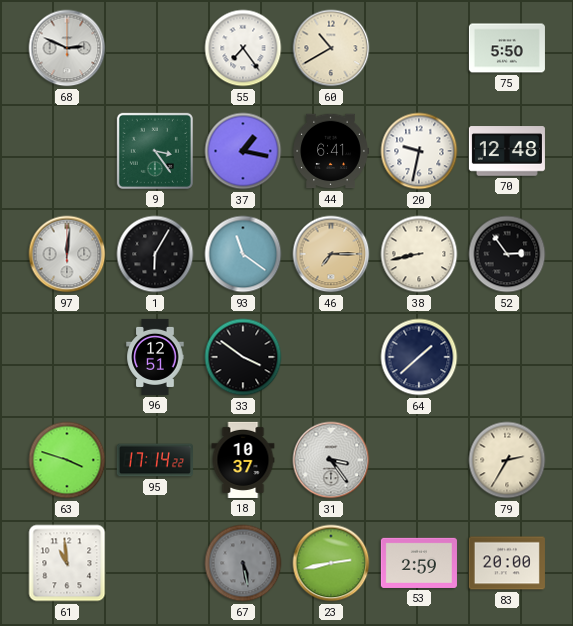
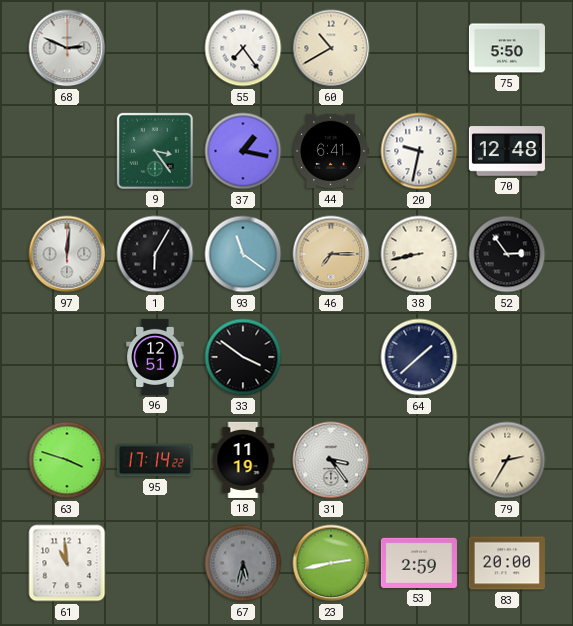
18: 10:37 -> 11:19 (243, 460)
67: 5:28 -> 5:32 (243, 563)
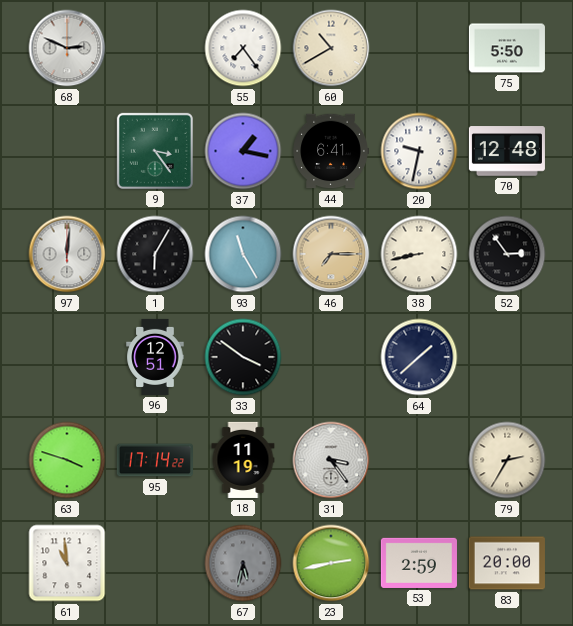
93: 11:21 -> 11:25 (243, 254)
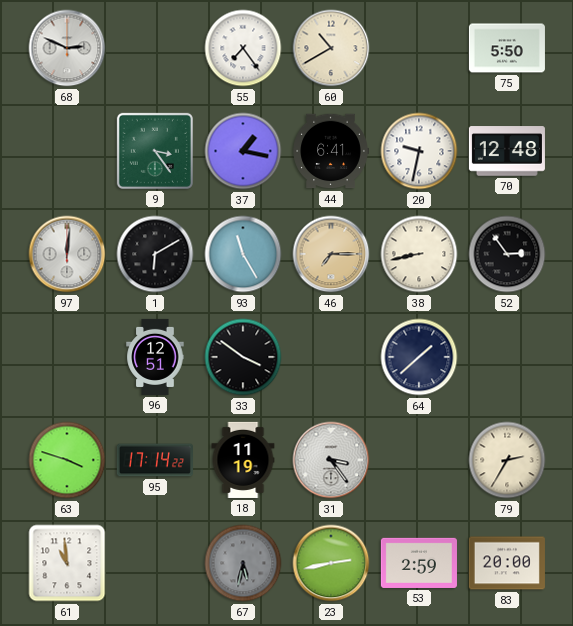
1: 6:05 -> 6:10 (155, 254)
